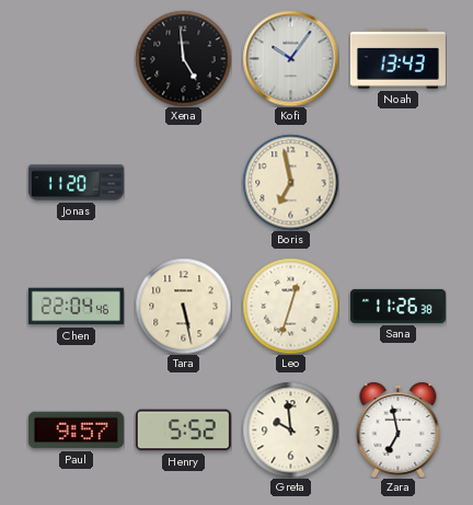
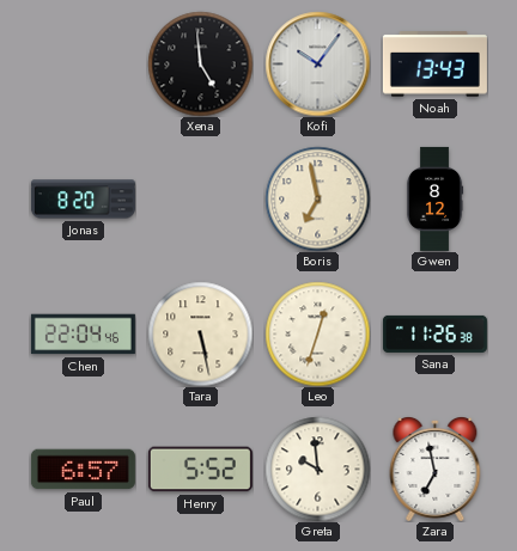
Jonas: 11:20 -> 8:20 (83, 200)
Gwen: none -> 8:12 (434, 198)
Paul: 9:57 -> 6:57 (83, 470)
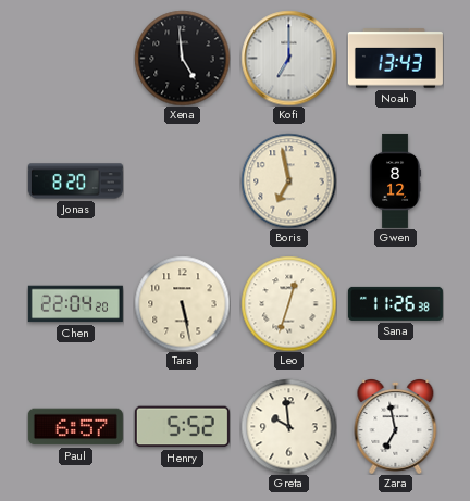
Kofi: 10:06 -> 7:00 (288, 58)
Chen: 22:04:46 -> 22:04:20 (75, 304)
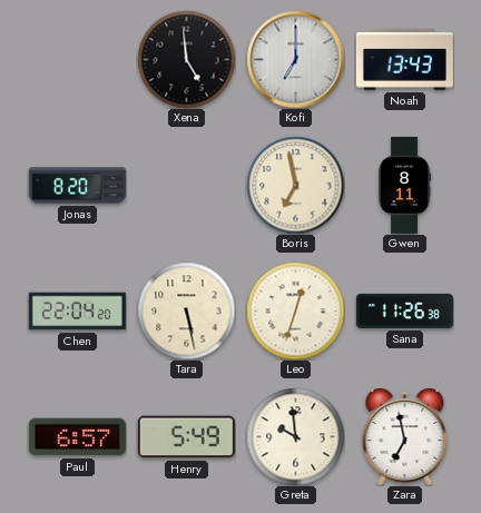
Gwen: 8:12 -> 8:11 (404, 185)
Henry: 5:52 -> 5:49 (186, 437)
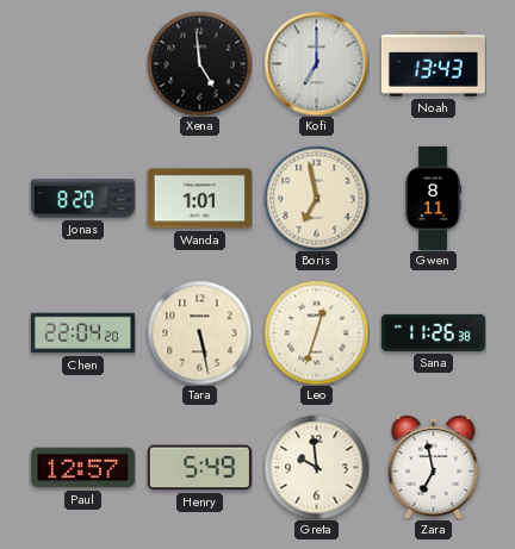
Wanda: none -> 1:01 (199, 199)
Paul: 6:57 -> 12:57 (82, 468)
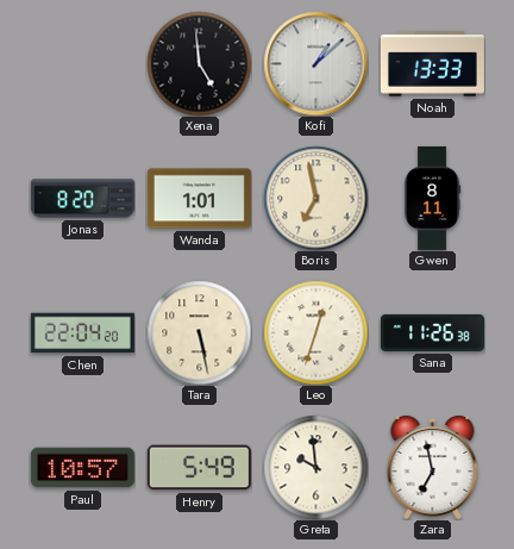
Kofi: 7:00 -> 1:08 (315, 63)
Noah: 13:43 -> 13:33 (432, 64)
Paul: 12:57 -> 10:57 (82, 468)
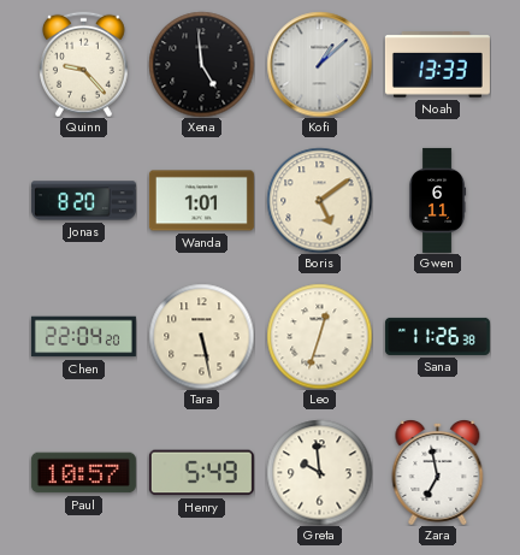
Quinn: none -> 9:23 (83, 64)
Boris: 6:58 -> 5:09 (319, 200)
Gwen: 8:11 -> 6:11 (437, 200)
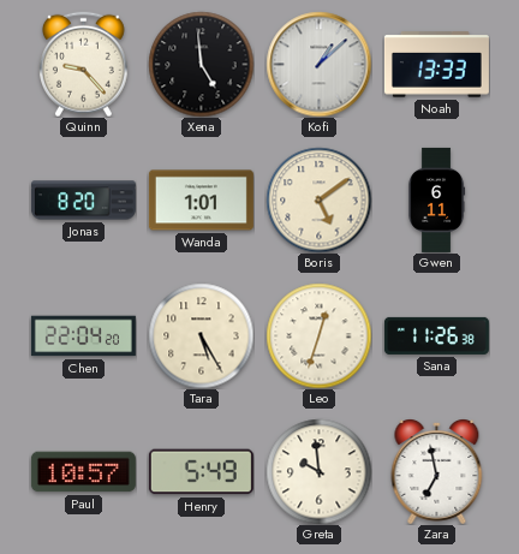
Tara: 5:28 -> 5:25 (201, 335)
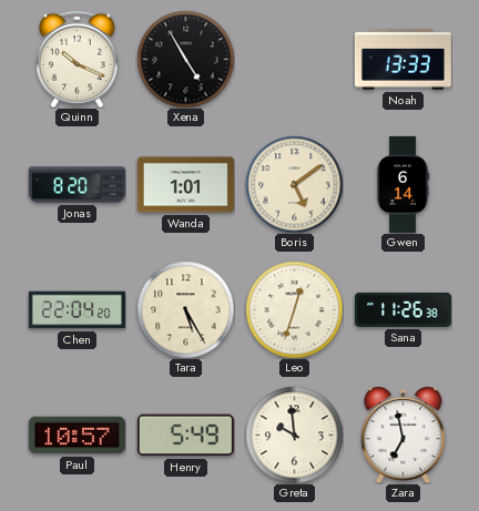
Quinn: 9:23 -> 10:19 (77, 59)
Xena: 4:59 -> 4:55 (185, 59)
Kofi: 1:08 -> none (318, 64)
Gwen: 6:11 -> 6:14 (402, 184)
